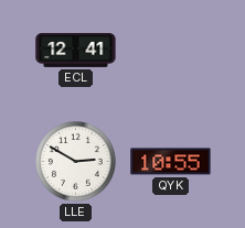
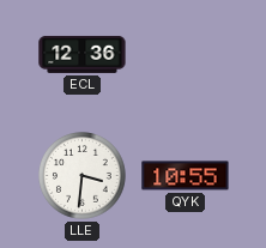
ECL: 12:41 -> 12:36 (83, 54)
LLE: 2:50 -> 3:31 (83, 176)
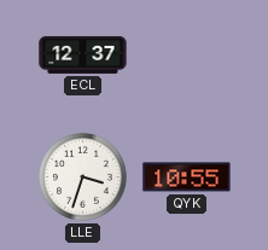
ECL: 12:36 -> 12:37 (83, 54)
LLE: 3:31 -> 3:33 (83, 178)
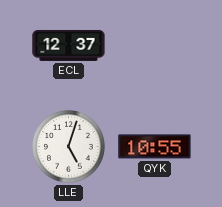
LLE: 3:33 -> 5:03 (69, 147)
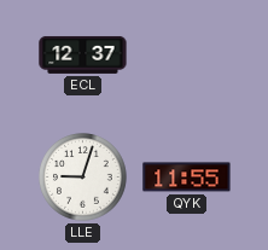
LLE: 5:03 -> 9:03 (83, 178)
QYK: 10:55 -> 11:55 (187, 178)
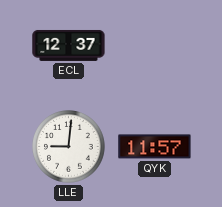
LLE: 9:03 -> 9:01 (69, 147)
QYK: 11:55 -> 11:57 (155, 147)
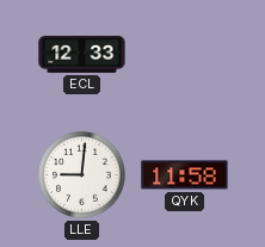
ECL: 12:37 -> 12:33 (82, 54)
QYK: 11:57 -> 11:58 (185, 175)
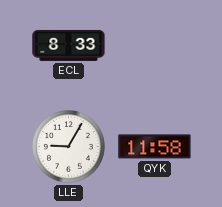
ECL: 12:33 -> 8:33 (69, 45)
LLE: 9:01 -> 9:05 (69, 147)
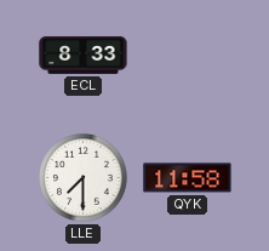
LLE: 9:05 -> 7:30 (84, 178)
